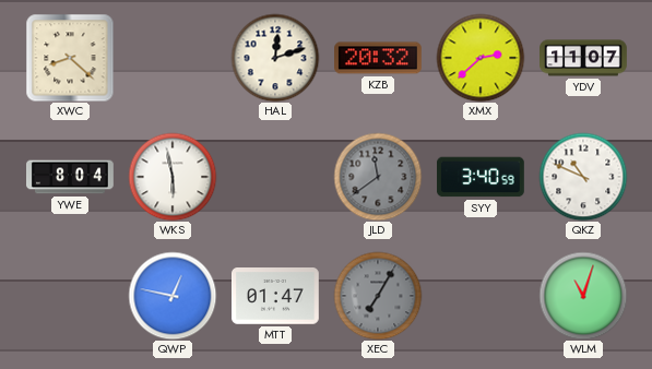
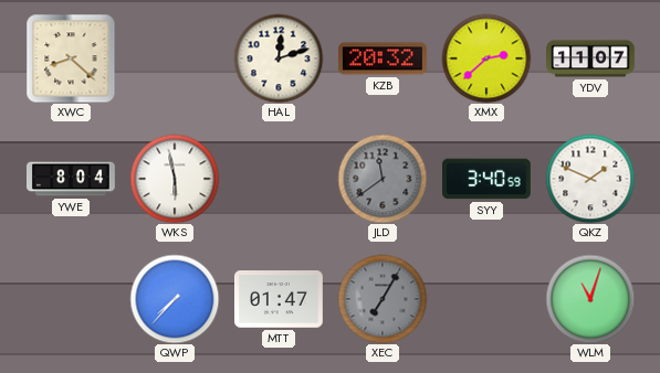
QKZ: 10:49 -> 1:49 (590, 179)
QWP: 12:47 -> 7:37 (175, 299)
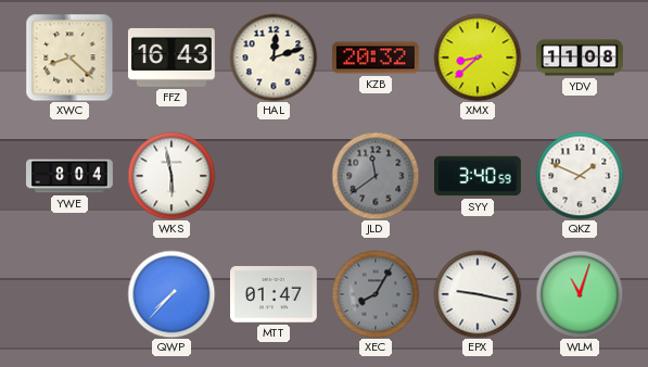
FFZ: none -> 16:43 (171, 58)
XMX: 2:38 -> 8:38 (478, 58)
YDV: 11:07 -> 11:08 (580, 58)
XEC: 7:05 -> 8:05 (376, 294)
EPX: none -> 9:17 (478, 294)
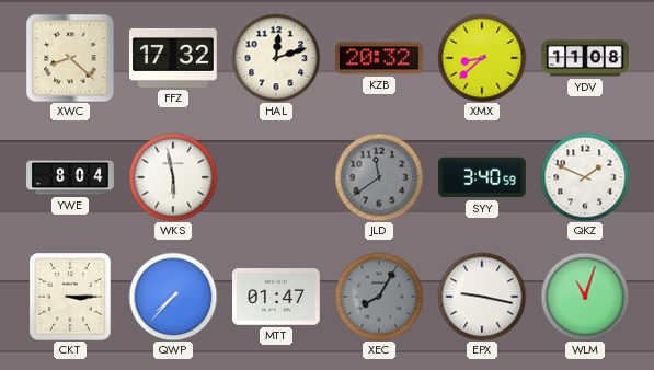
FFZ: 16:43 -> 17:32 (173, 58)
CKT: none -> 3:15 (71, 297)
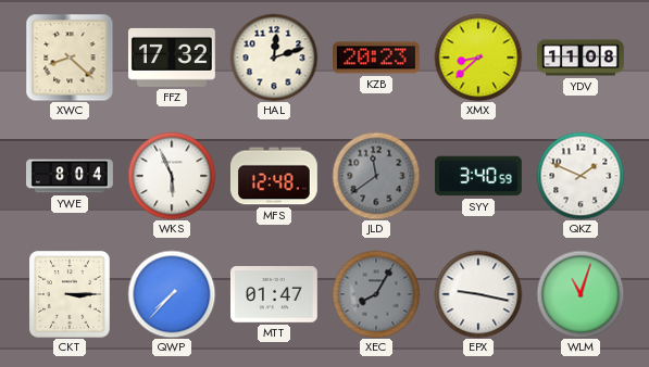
KZB: 20:32 -> 20:23 (377, 58)
WKS: 5:58 -> 5:56 (172, 176)
MFS: none -> 12:48 (274, 176)
